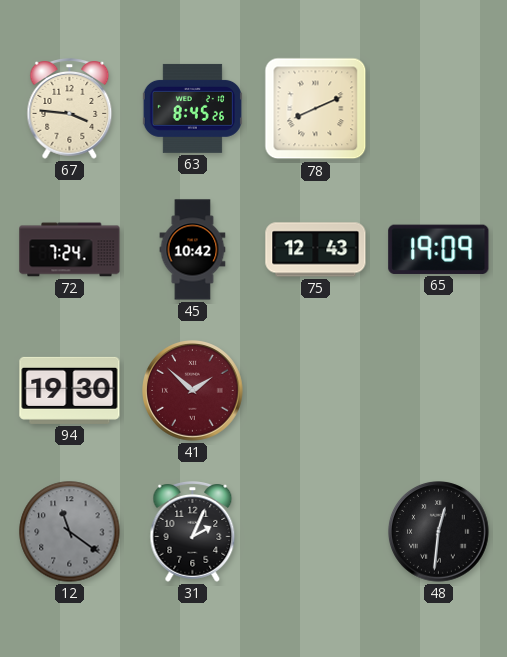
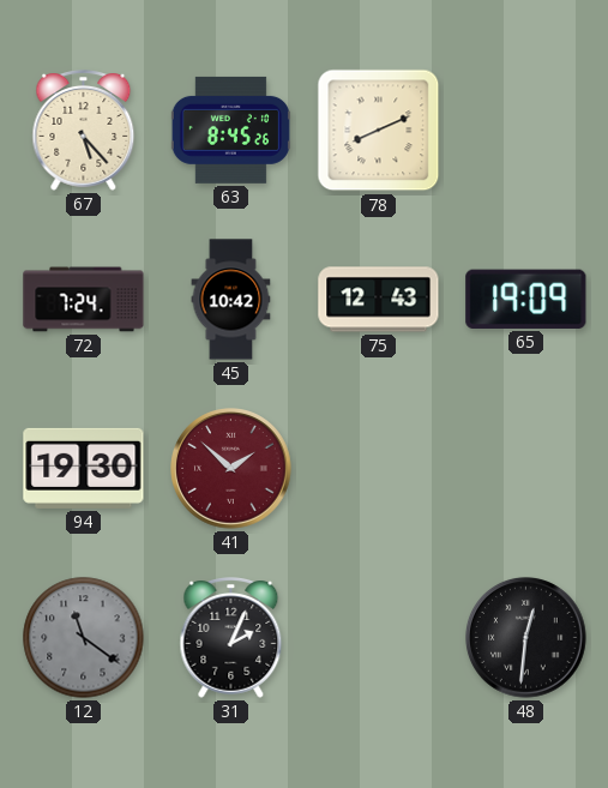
67: 3:46 -> 5:23 (84, 131)
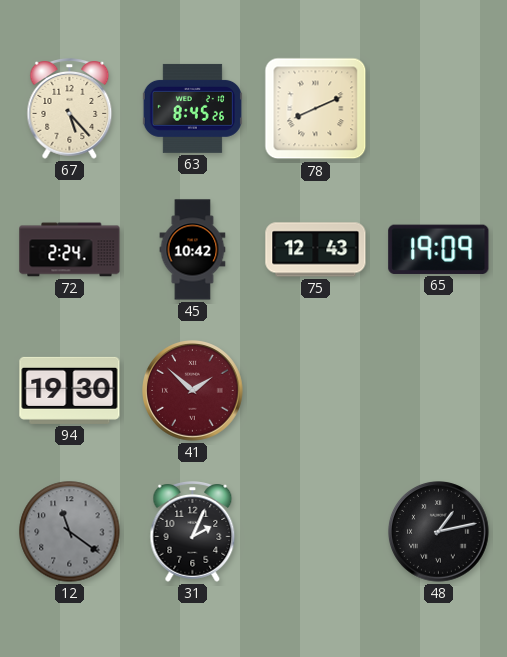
72: 7:24 -> 2:24 (70, 250)
48: 12:31 -> 1:13 (439, 532)
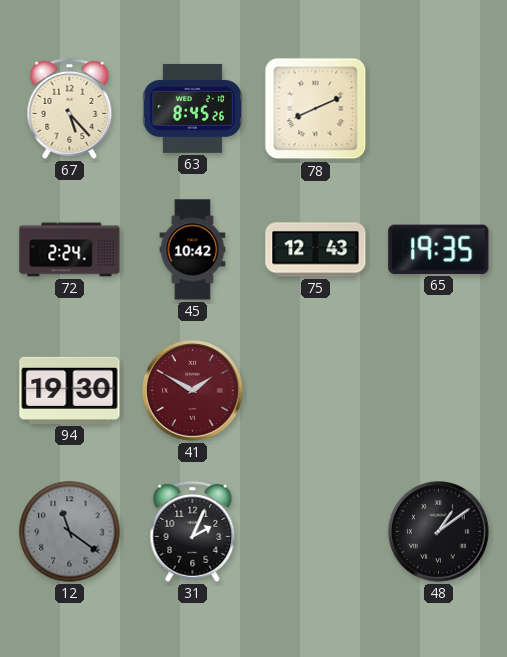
65: 19:09 -> 19:35 (439, 249)
41: 1:52 -> 1:50 (193, 391)
48: 1:13 -> 1:09 (439, 532)
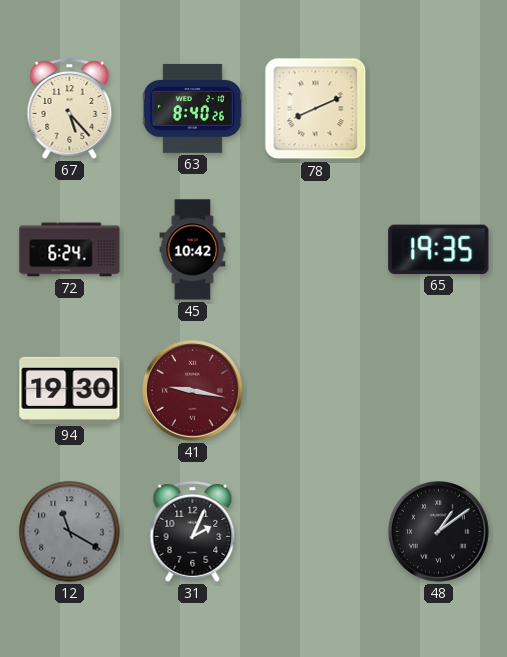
63: 8:45 -> 8:40 (192, 108)
72: 2:24 -> 6:24 (70, 250)
75: 12:43 -> none (316, 250)
41: 1:50 -> 9:17 (193, 391)
12: 11:21 -> 11:20 (70, 532)
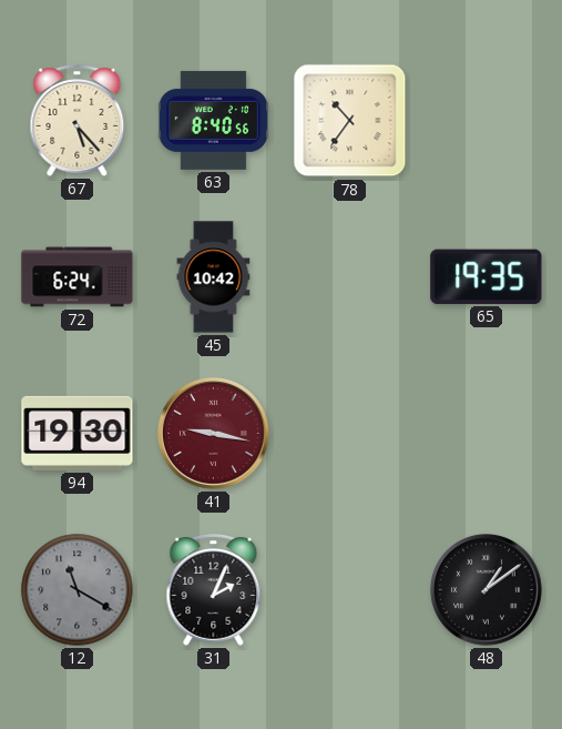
63: 8:40:26 -> 8:40:56 (213, 120)
78: 8:11 -> 10:36 (350, 121)
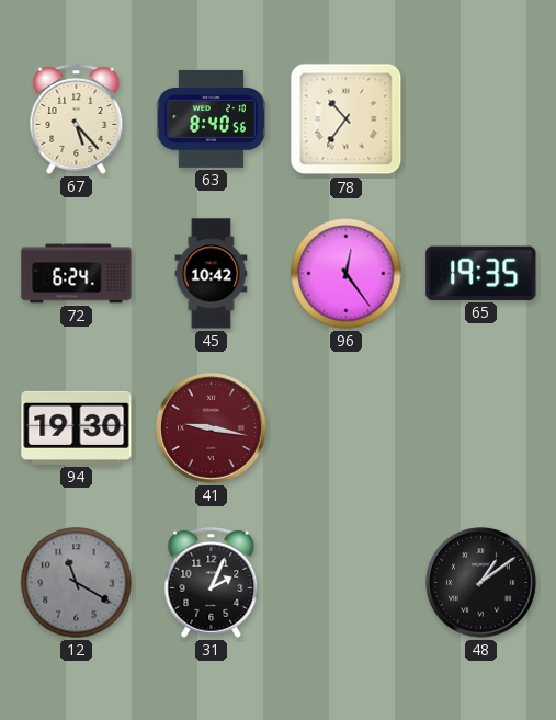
96: none -> 12:24 (347, 274)
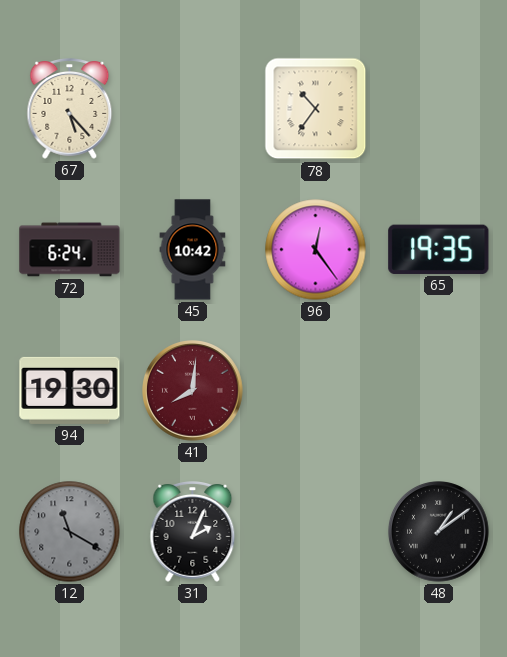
63: 8:40 -> none (211, 118)
41: 9:17 -> 8:01 (193, 391)
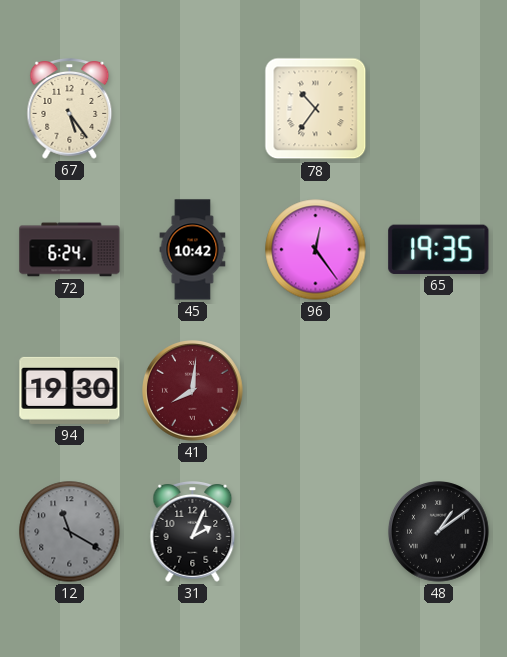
67: 5:23 -> 5:24 (70, 109)
